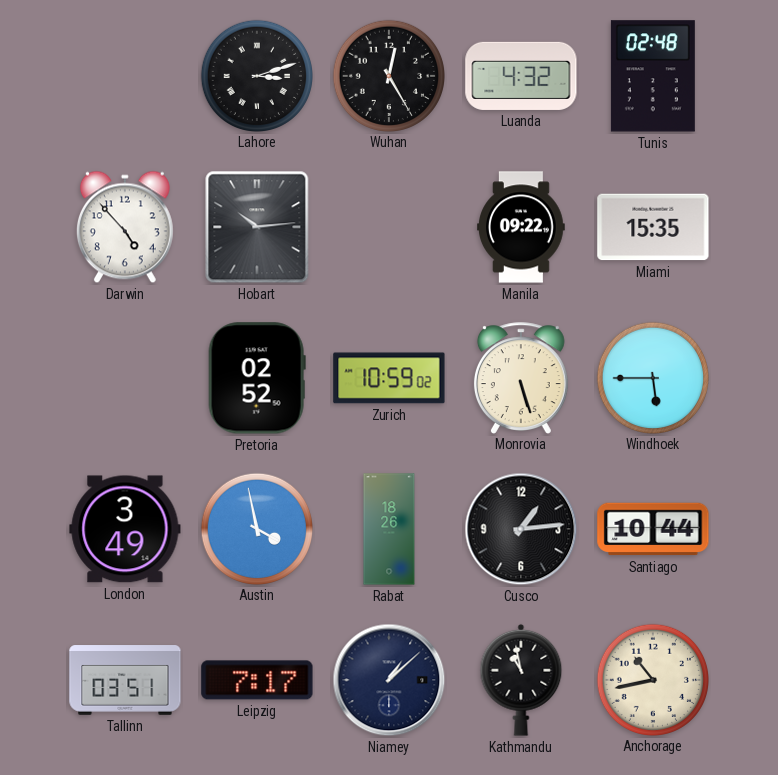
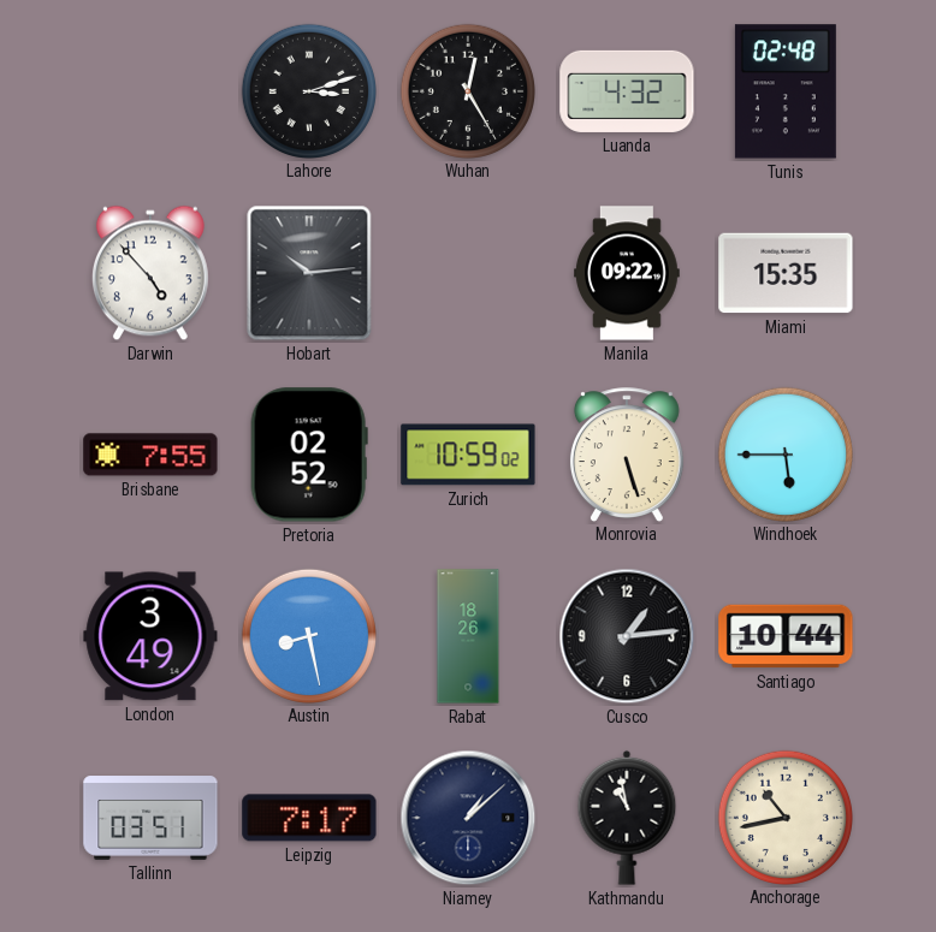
Brisbane: none -> 7:55 (150, 455)
Austin: 3:58 -> 8:28 (308, 635)
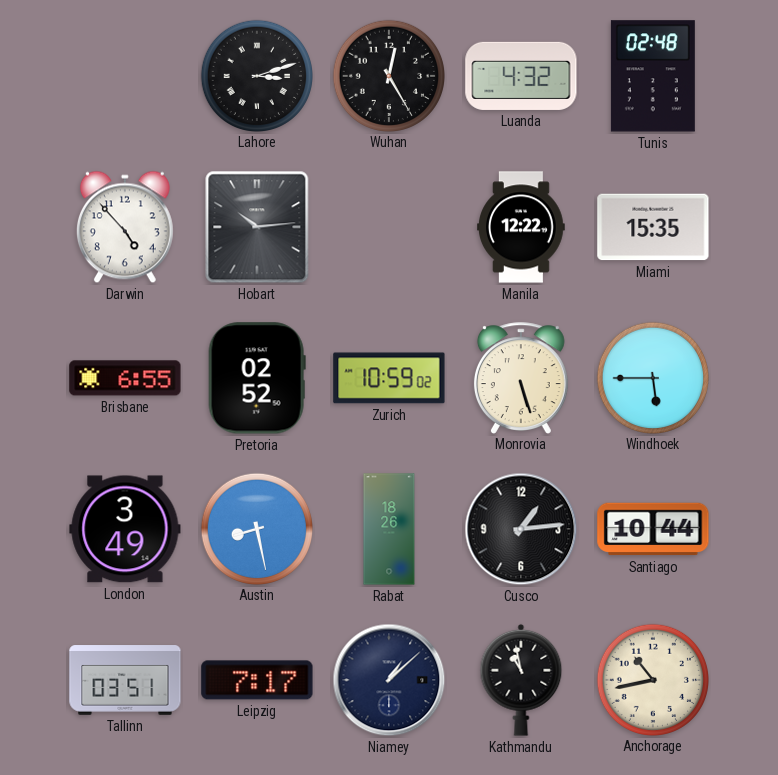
Manila: 09:22 -> 12:22 (522, 227)
Brisbane: 7:55 -> 6:55 (125, 378)
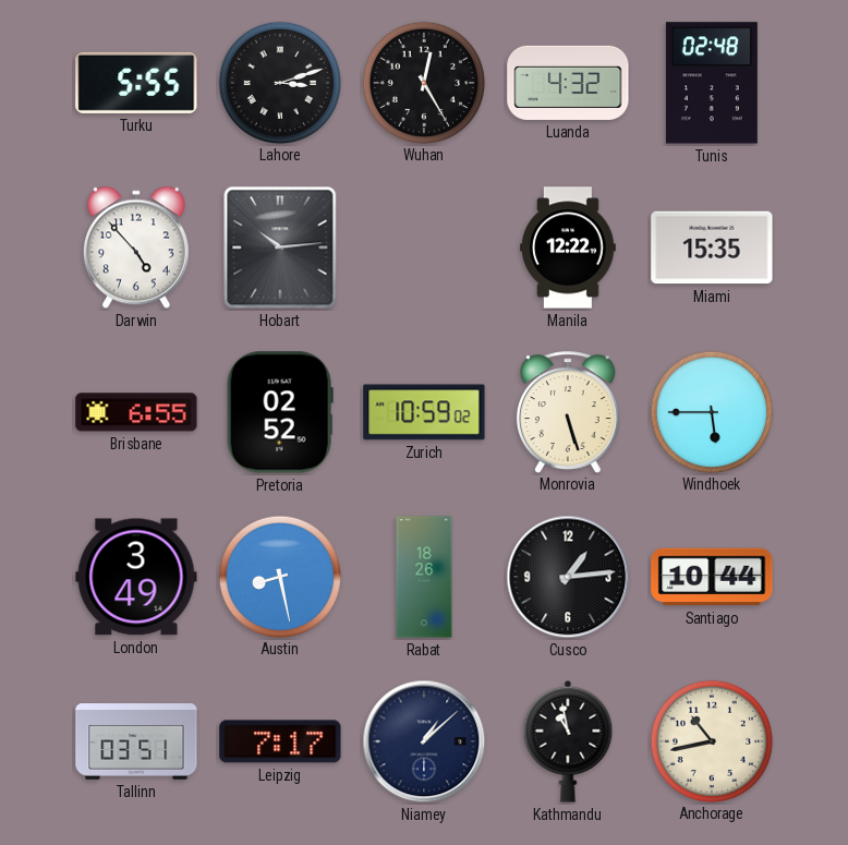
Turku: none -> 5:55 (136, 83)
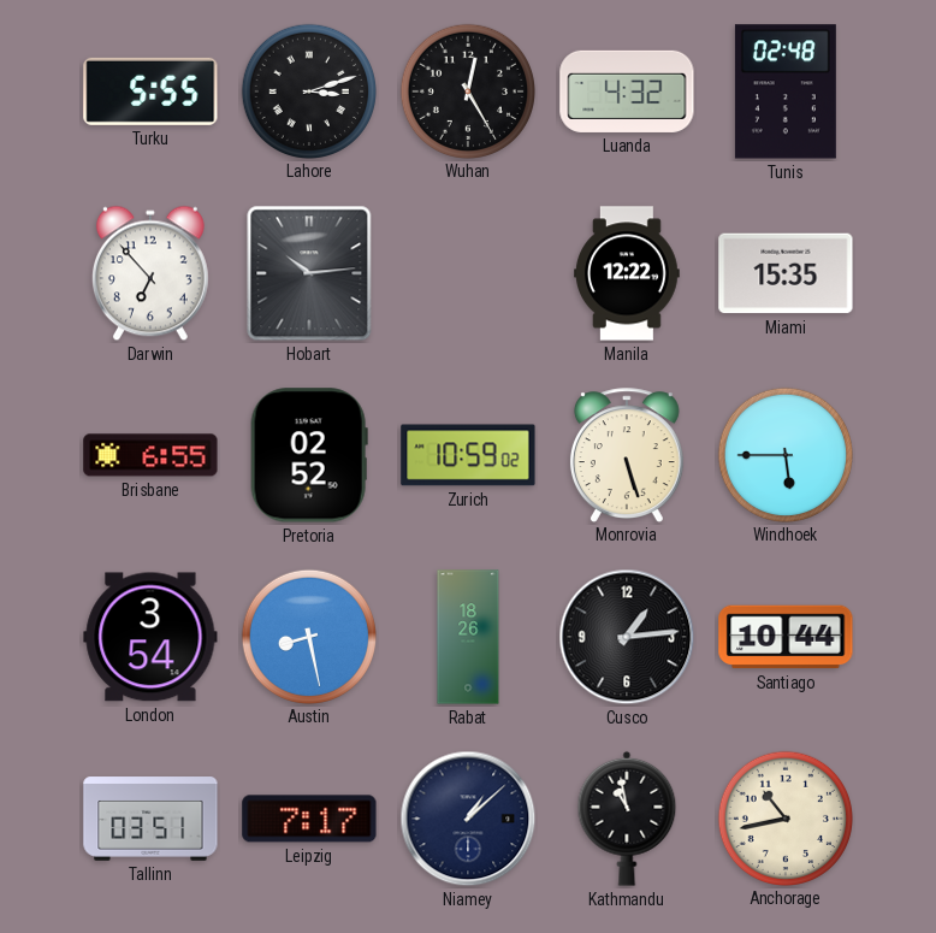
Darwin: 4:53 -> 6:53 (150, 273)
London: 3:49 -> 3:54 (150, 637)
